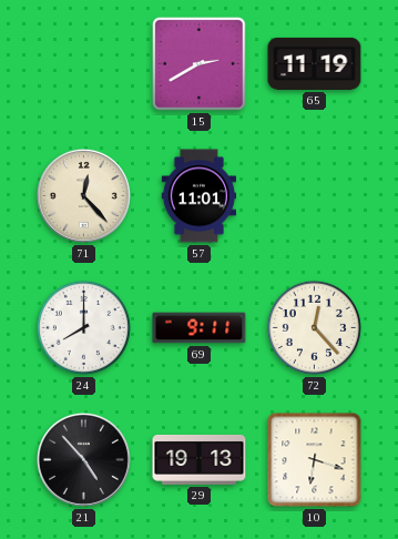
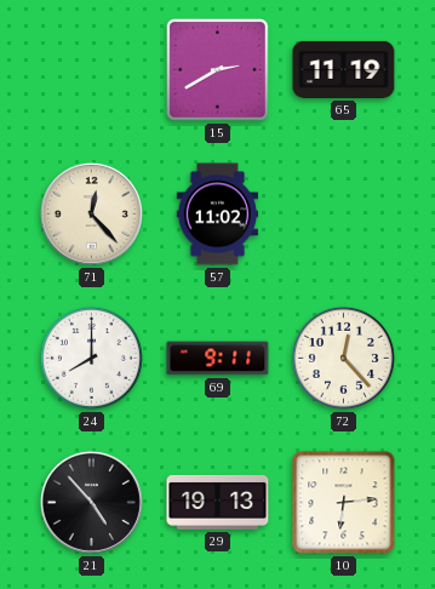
57: 11:01 -> 11:02 (218, 215)
10: 6:18 -> 6:14 (344, 503)
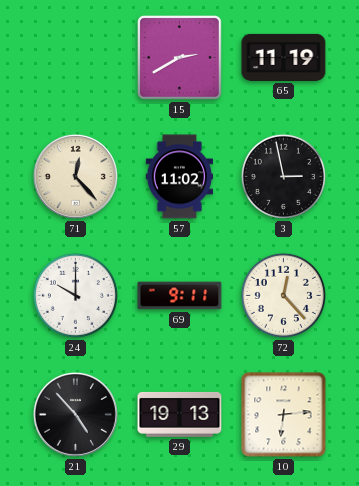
3: none -> 2:58 (283, 176)
24: 8:00 -> 10:00 (75, 295)
